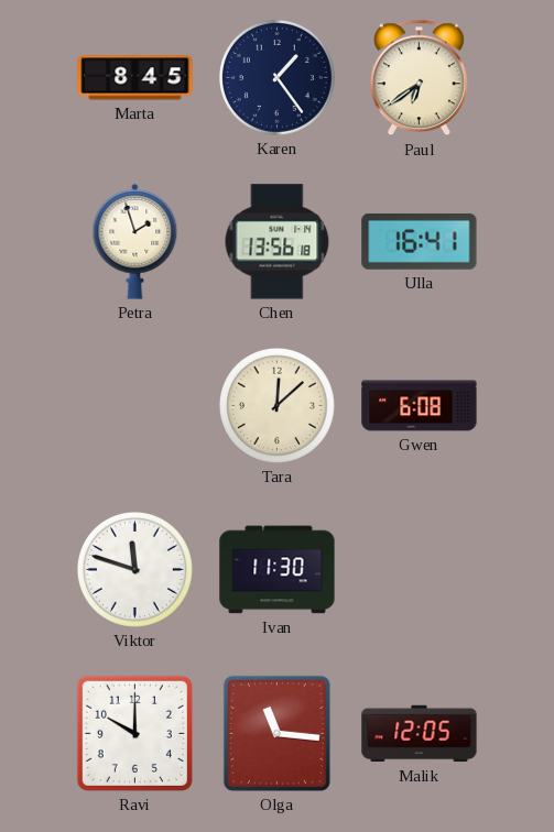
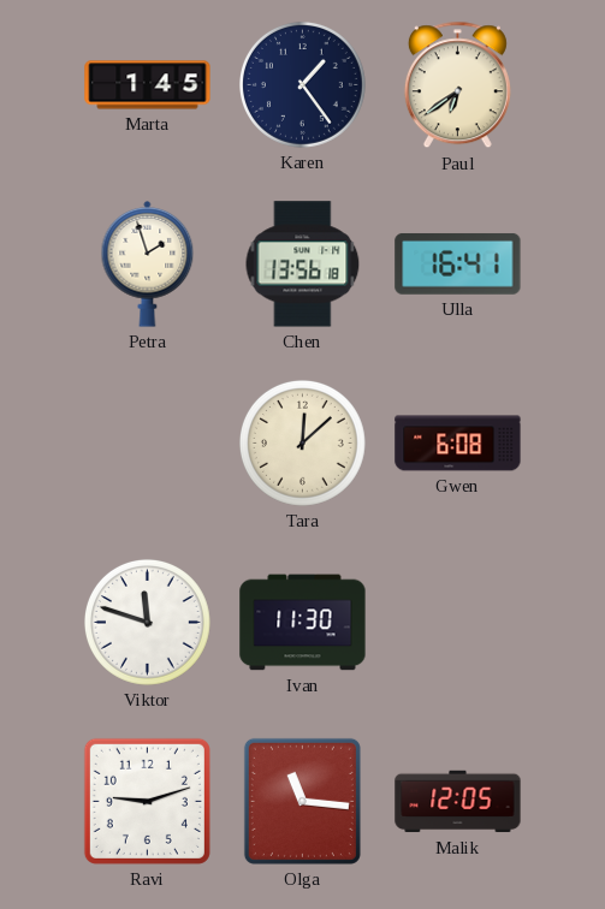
Marta: 8:45 -> 1:45 (148, 85)
Ravi: 10:00 -> 9:12 (147, 801)
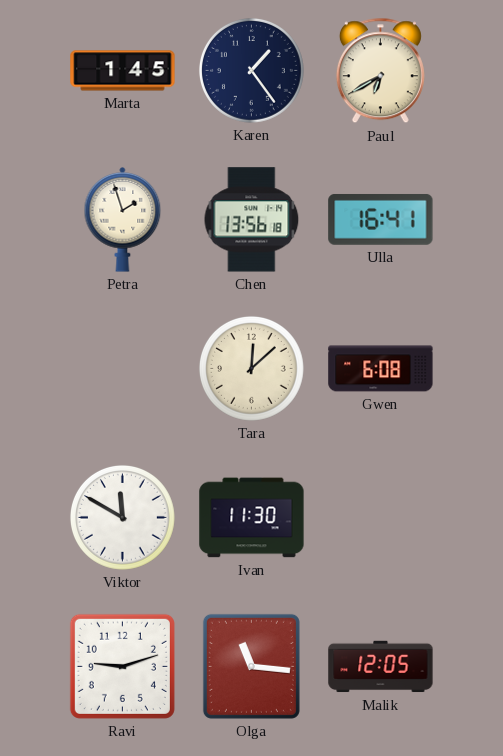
Paul: 6:39 -> 6:40 (380, 71)
Viktor: 11:48 -> 11:50 (122, 517)
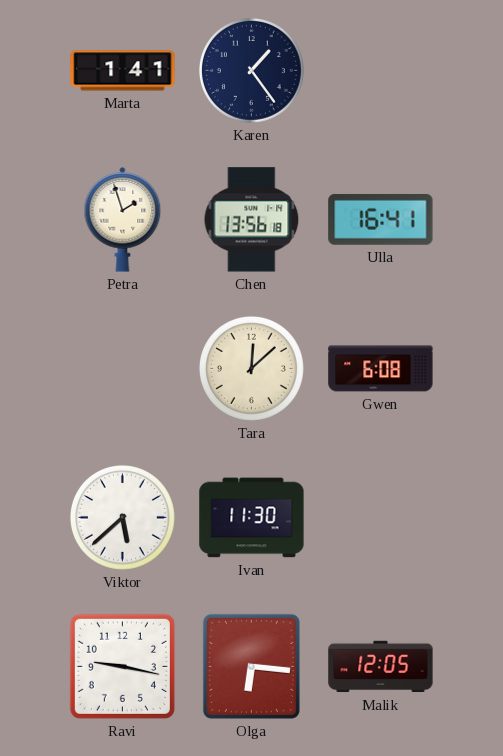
Marta: 1:45 -> 1:41 (123, 71)
Paul: 6:40 -> none (380, 71)
Viktor: 11:50 -> 5:38 (122, 517)
Ravi: 9:12 -> 9:17 (122, 666)
Olga: 11:16 -> 6:16 (251, 666)
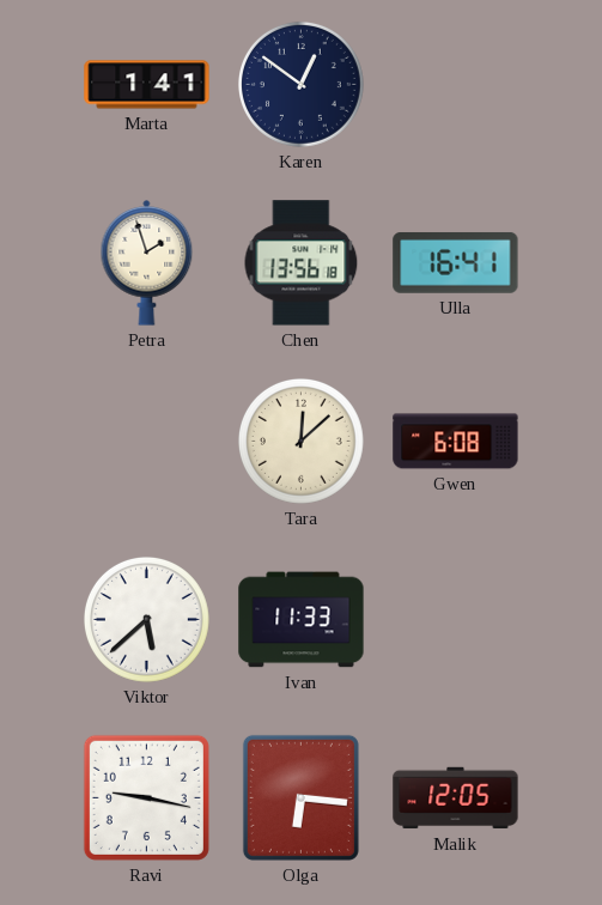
Karen: 1:24 -> 12:51 (300, 84)
Ivan: 11:30 -> 11:33 (302, 620)
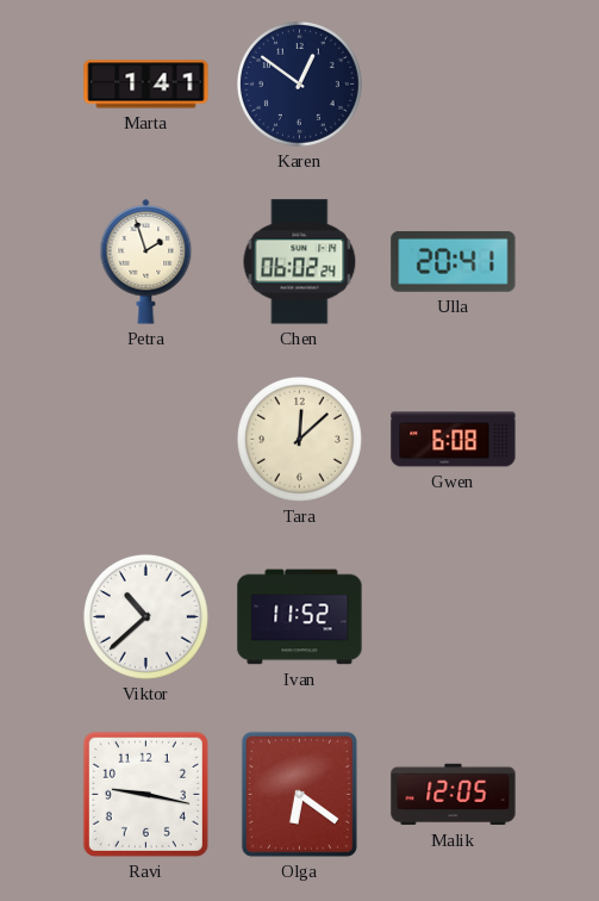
Chen: 13:56 -> 06:02 (300, 262)
Ulla: 16:41 -> 20:41 (454, 261)
Viktor: 5:38 -> 10:38 (145, 616)
Ivan: 11:33 -> 11:52 (300, 617)
Olga: 6:16 -> 6:21 (299, 794)
